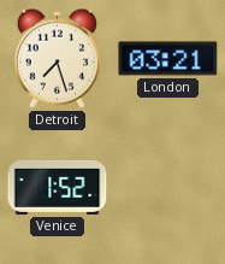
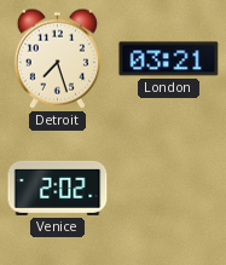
Venice: 1:52 -> 2:02 (58, 188)
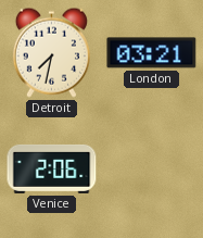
Detroit: 7:27 -> 7:32 (51, 52)
Venice: 2:02 -> 2:06 (52, 168)
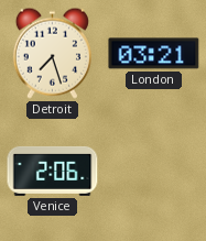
Detroit: 7:32 -> 7:27 (52, 53)
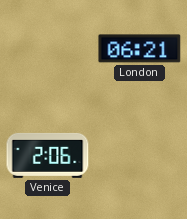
Detroit: 7:27 -> none (52, 53)
London: 03:21 -> 06:21 (140, 49)
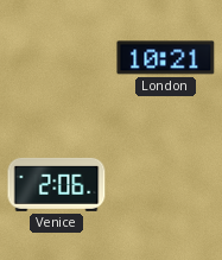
London: 06:21 -> 10:21 (166, 58)
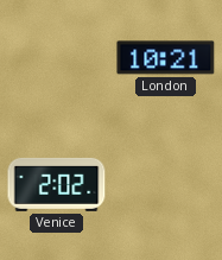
Venice: 2:06 -> 2:02 (57, 184)
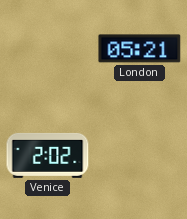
London: 10:21 -> 05:21 (140, 49)
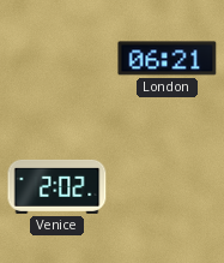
London: 05:21 -> 06:21 (168, 59)
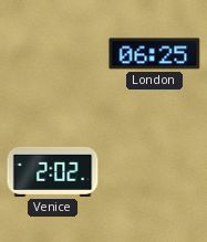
London: 06:21 -> 06:25 (155, 54)
